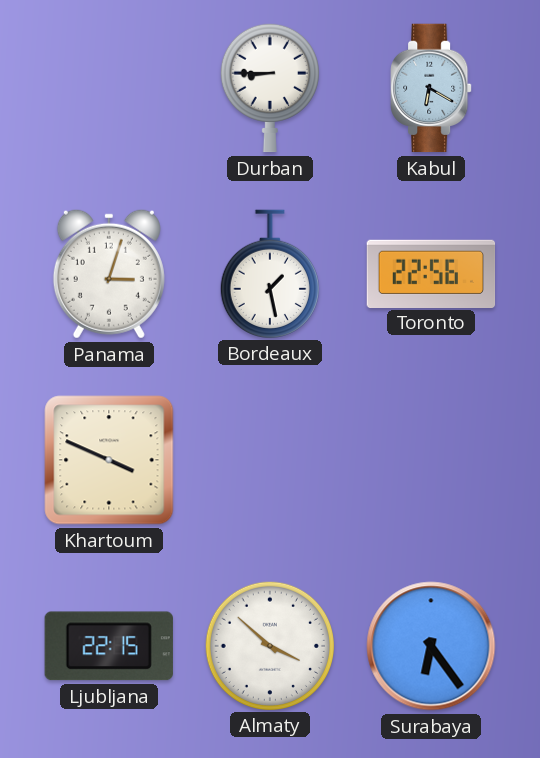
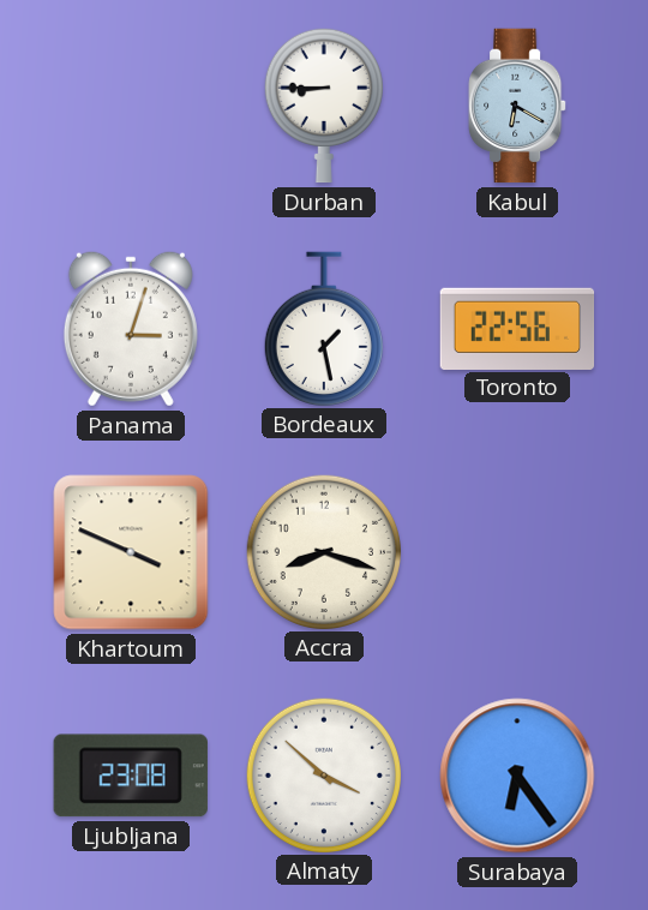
Accra: none -> 8:18 (323, 551)
Ljubljana: 22:15 -> 23:08 (131, 776)
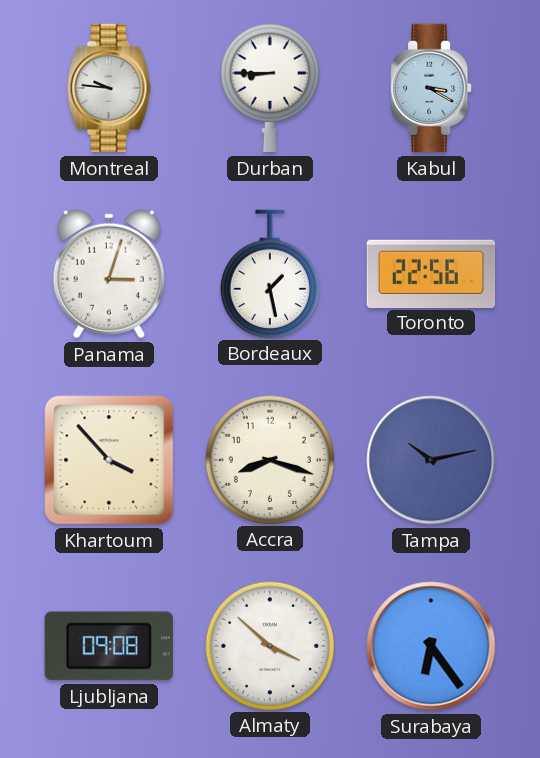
Montreal: none -> 9:46 (109, 88)
Kabul: 6:20 -> 3:20 (431, 88)
Khartoum: 3:49 -> 3:53 (109, 460)
Tampa: none -> 10:13 (431, 460)
Ljubljana: 23:08 -> 09:08 (109, 646)
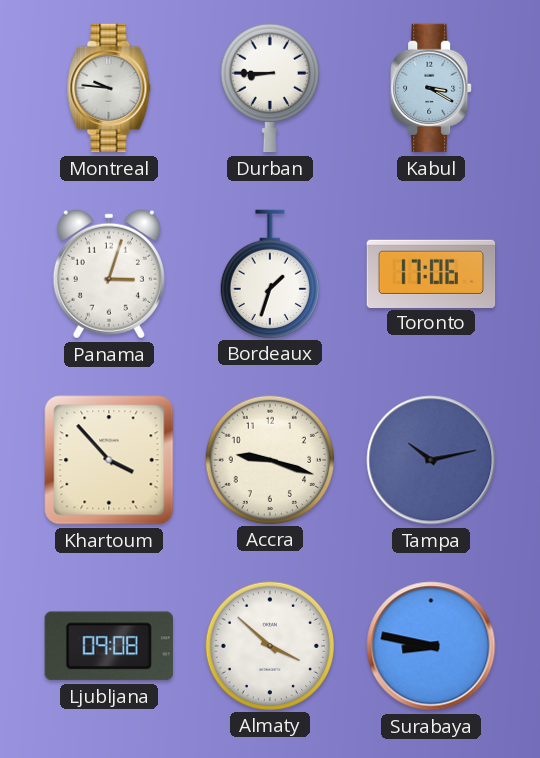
Bordeaux: 1:28 -> 1:33 (270, 274)
Toronto: 22:56 -> 17:06 (431, 273)
Accra: 8:18 -> 9:18 (269, 459)
Surabaya: 6:24 -> 8:47 (431, 646)
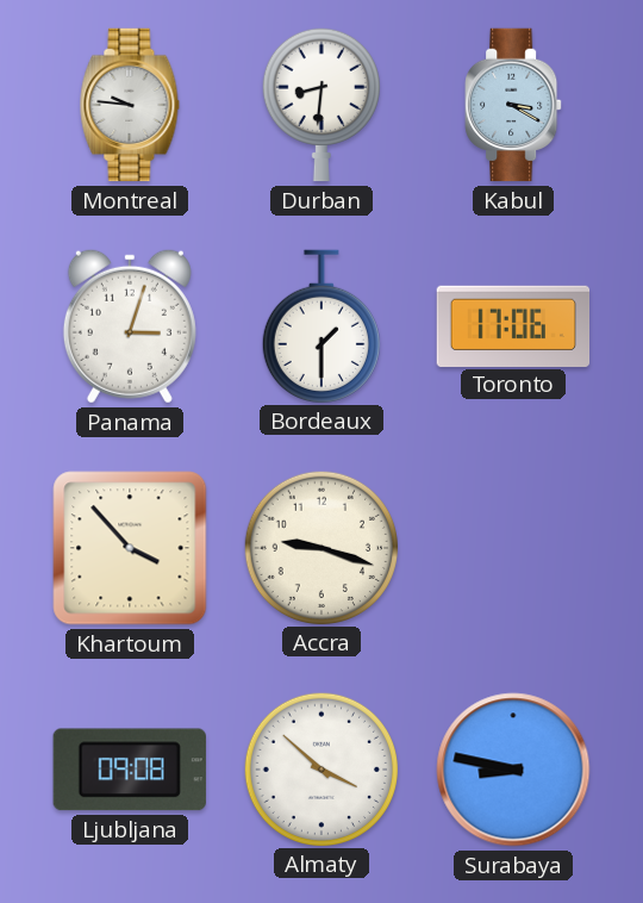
Durban: 8:45 -> 8:31 (321, 105)
Bordeaux: 1:33 -> 1:30 (321, 326)
Tampa: 10:13 -> none (431, 460)
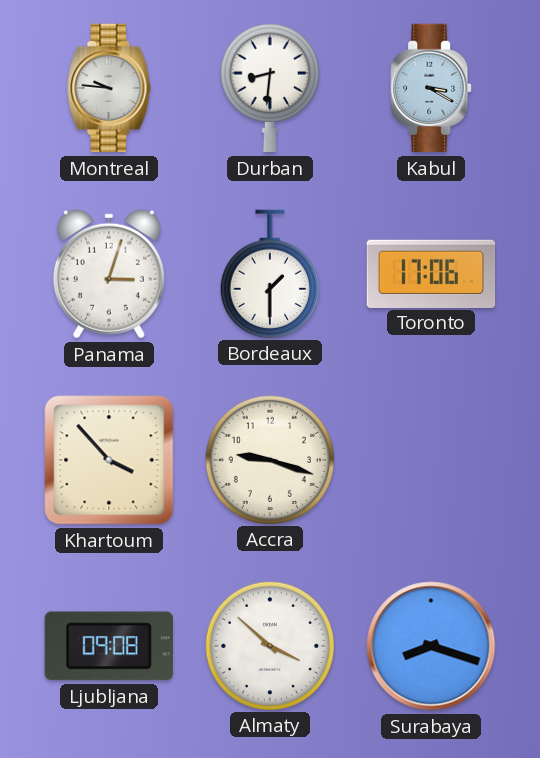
Surabaya: 8:47 -> 8:18 (431, 646)
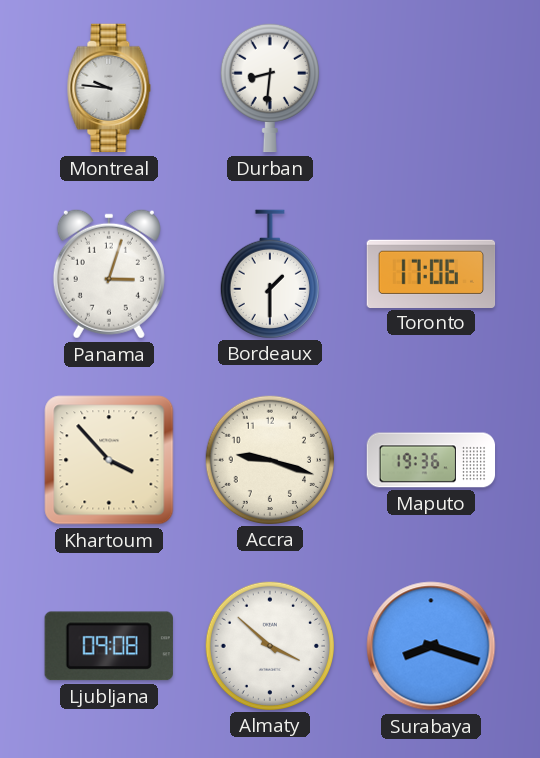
Kabul: 3:20 -> none (431, 88)
Maputo: none -> 19:36 (431, 460)
